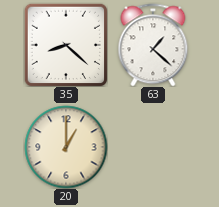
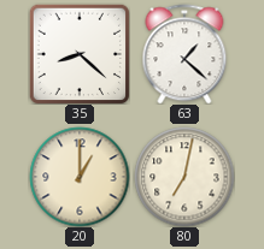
80: none -> 7:02 (184, 177)
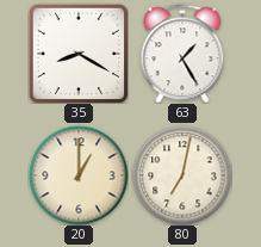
35: 8:22 -> 8:20 (79, 54)
63: 1:22 -> 1:25 (182, 54)
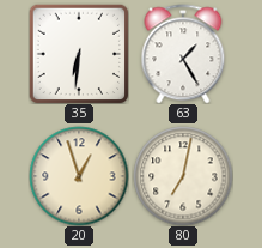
35: 8:20 -> 6:31 (79, 54)
20: 1:00 -> 12:57 (79, 176)
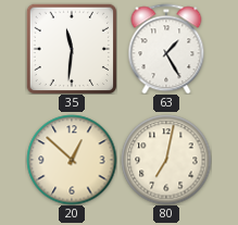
35: 6:31 -> 11:31 (72, 49)
20: 12:57 -> 12:52 (72, 160)
